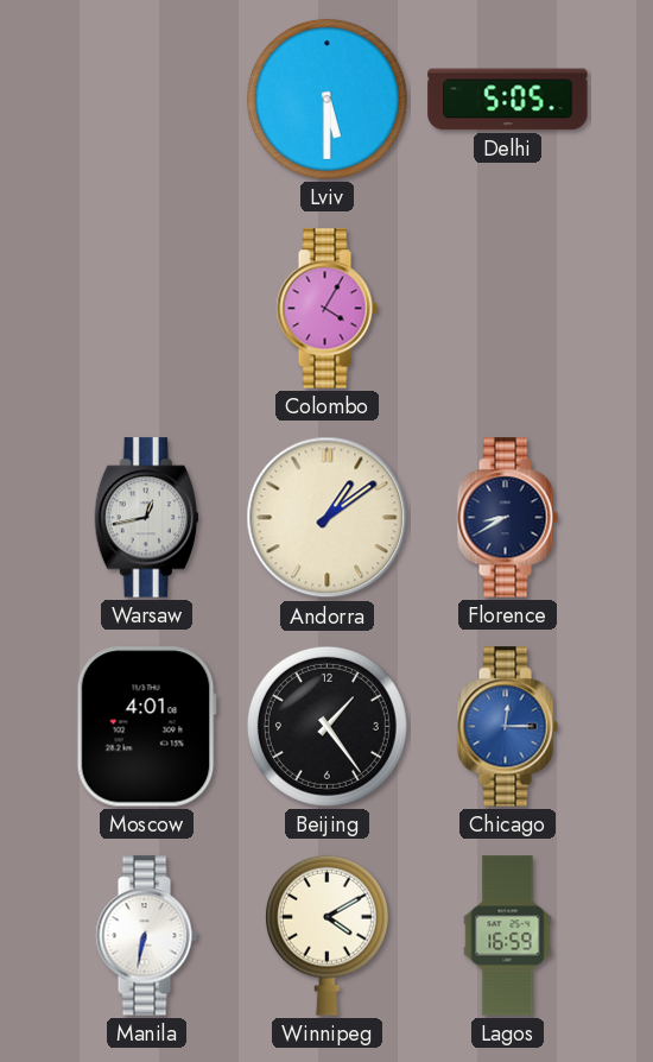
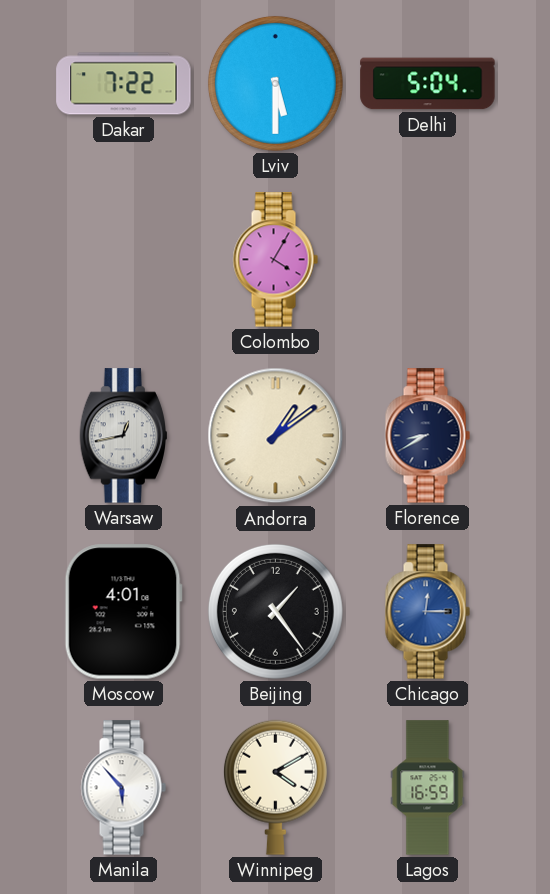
Dakar: none -> 7:22 (124, 84)
Delhi: 5:05 -> 5:04 (428, 84)
Manila: 6:32 -> 5:53 (123, 788)
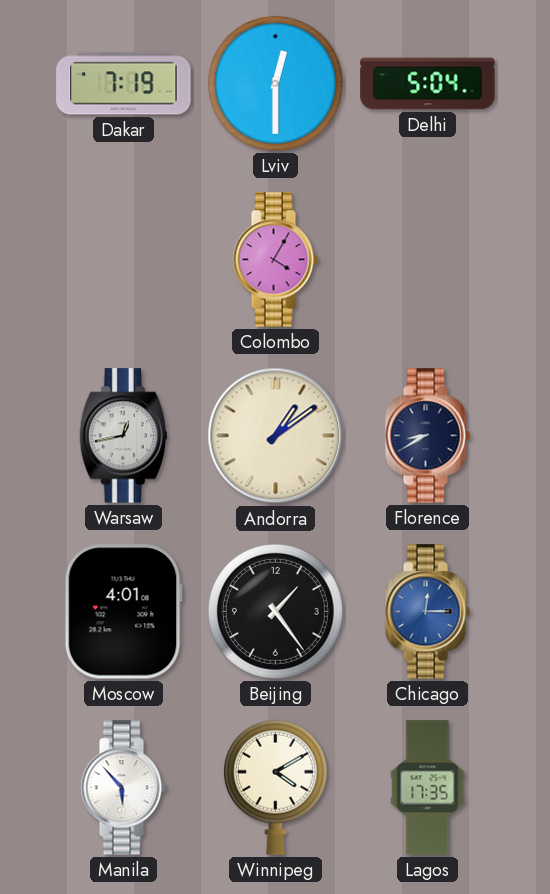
Dakar: 7:22 -> 7:19 (124, 84)
Lviv: 5:30 -> 12:30 (275, 83)
Lagos: 16:59 -> 17:35 (428, 788)
